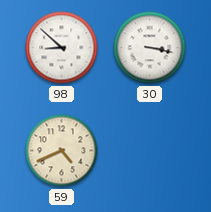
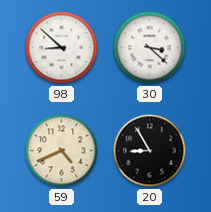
30: 3:17 -> 3:22 (150, 48)
20: none -> 8:55 (150, 151)
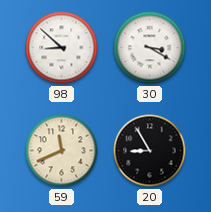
30: 3:22 -> 3:20 (150, 48)
59: 4:41 -> 11:41 (62, 151)
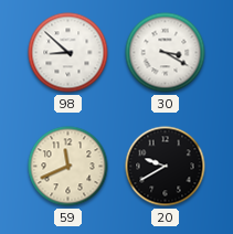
20: 8:55 -> 9:40 (166, 167)
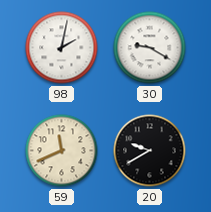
98: 8:52 -> 2:02 (62, 48)
30: 3:20 -> 9:20 (150, 48)
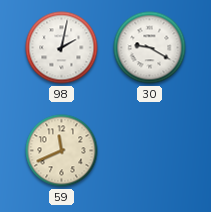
20: 9:40 -> none (150, 151)
